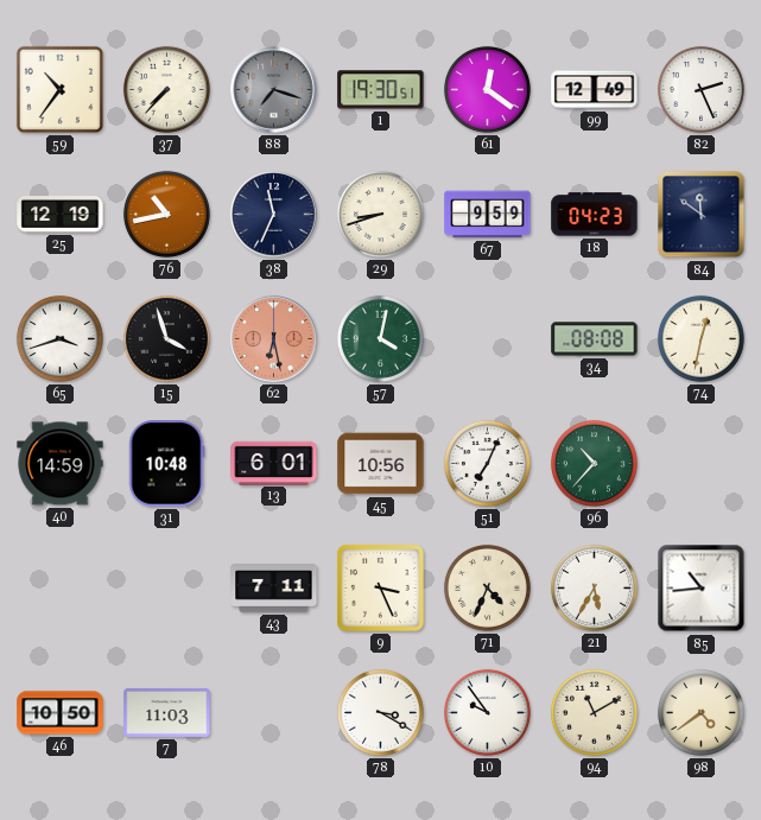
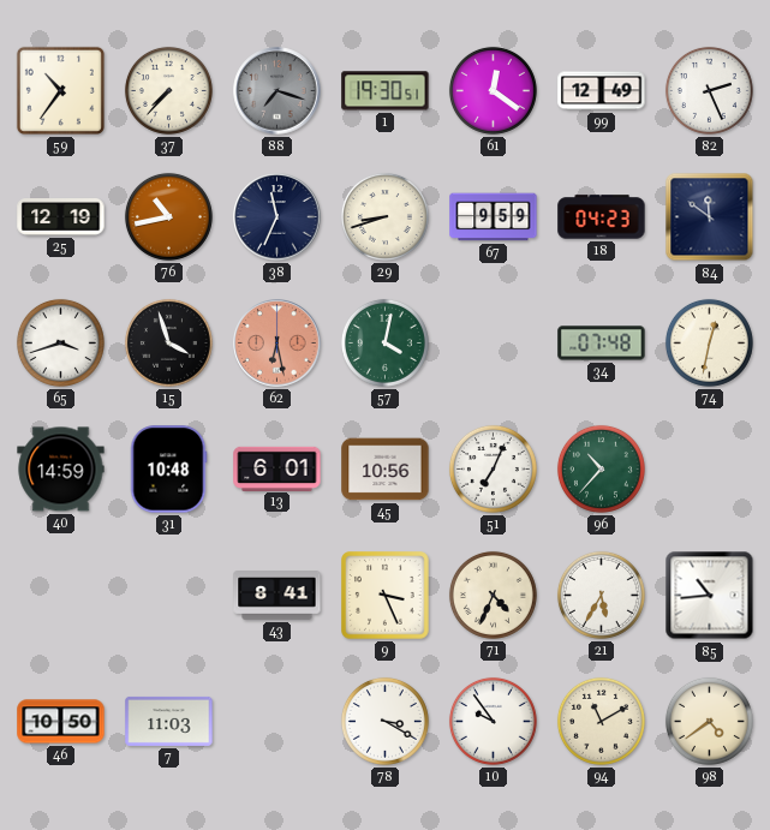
34: 08:08 -> 07:48 (602, 344)
43: 7:11 -> 8:41 (277, 596)
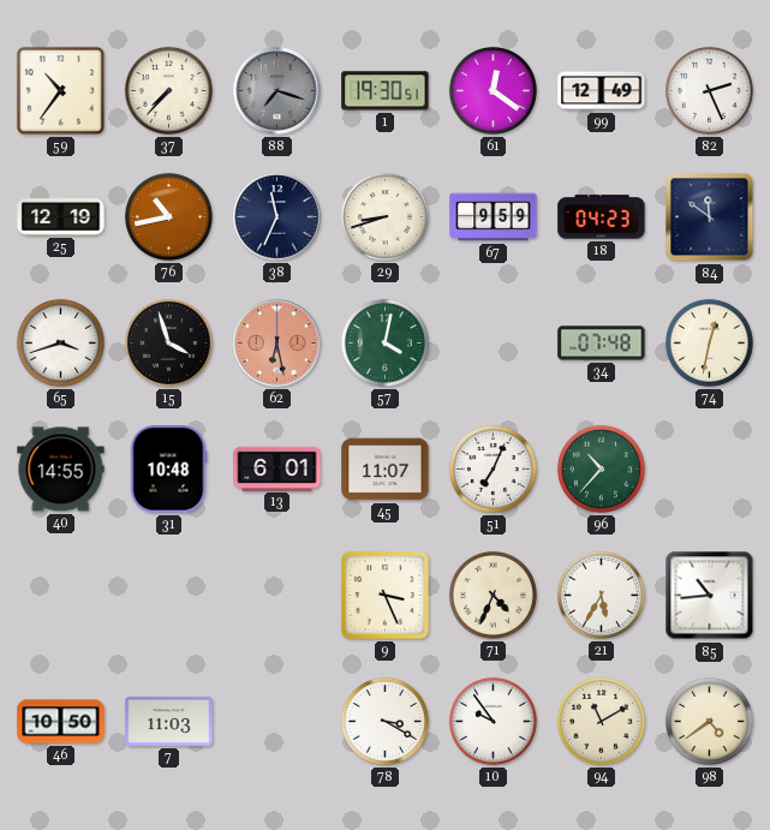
40: 14:59 -> 14:55 (61, 470)
45: 10:56 -> 11:07 (386, 470)
43: 8:41 -> none (277, 596)
